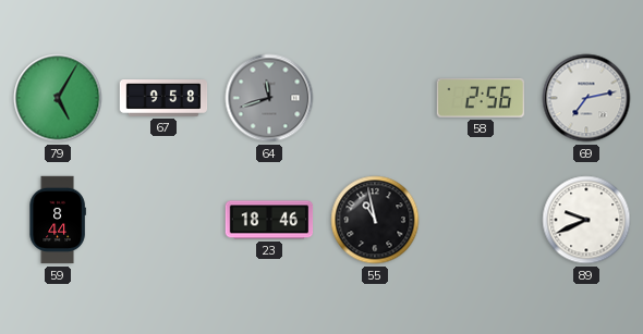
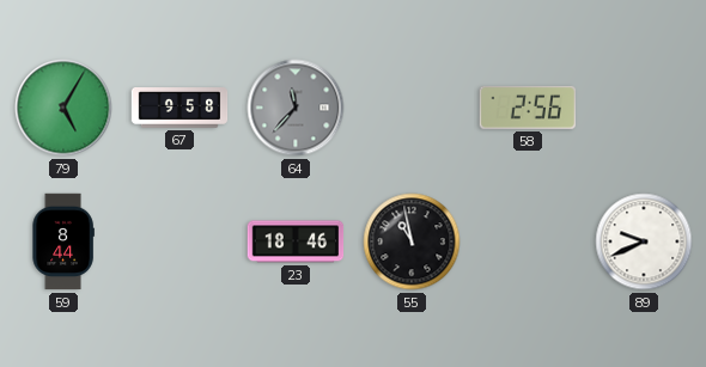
64: 11:42 -> 11:37 (296, 108)
69: 7:13 -> none (586, 98)
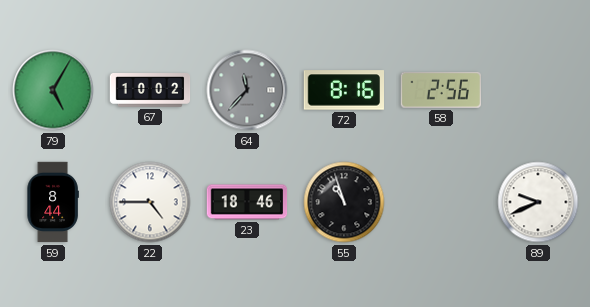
67: 9:58 -> 10:02 (150, 91)
72: none -> 8:16 (344, 90)
22: none -> 4:45 (150, 202)
55: 10:58 -> 10:57 (344, 202)
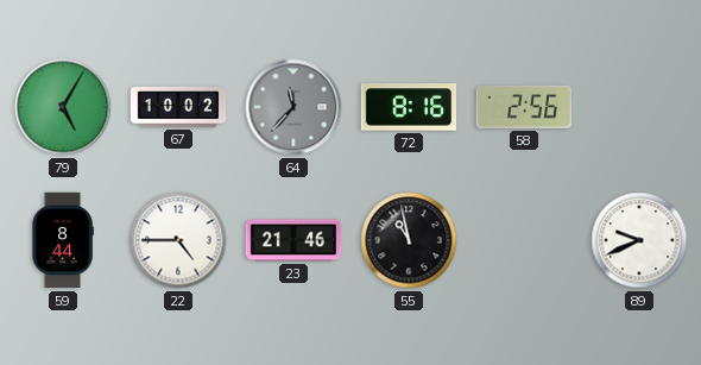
23: 18:46 -> 21:46 (293, 240)
55: 10:57 -> 10:58 (409, 240)
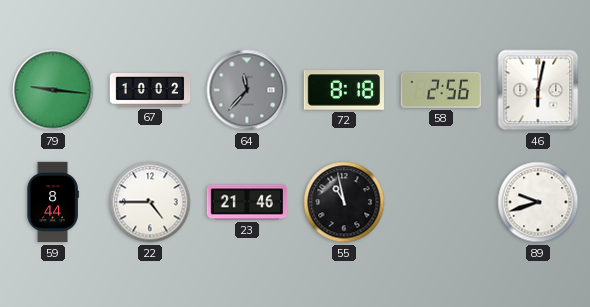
79: 5:05 -> 9:16 (53, 90)
72: 8:16 -> 8:18 (344, 90)
46: none -> 6:02 (538, 90)
89: 9:41 -> 9:42 (538, 202)
